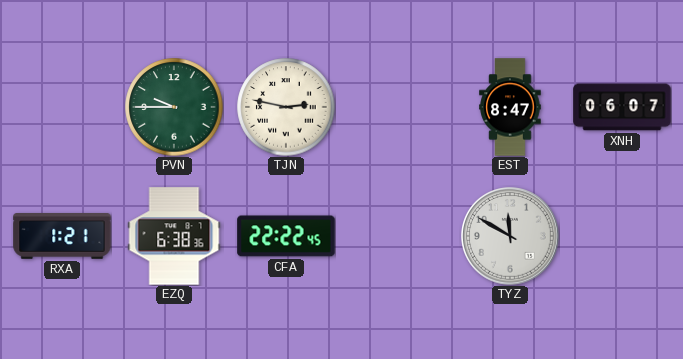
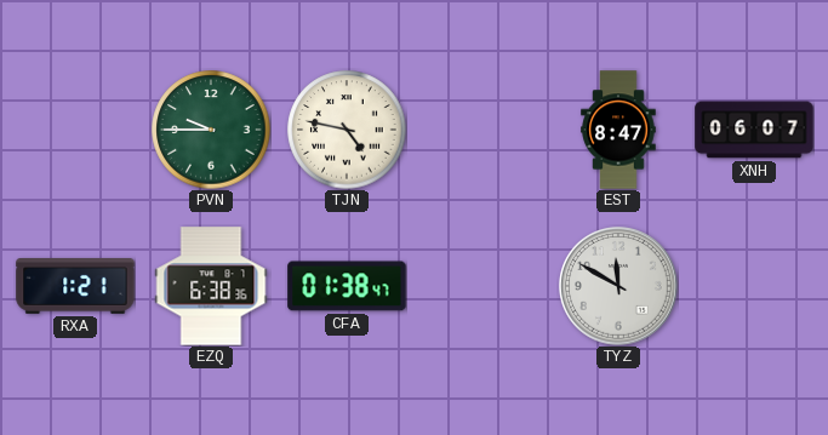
TJN: 2:47 -> 4:47 (347, 130)
CFA: 22:22 -> 01:38 (347, 286)
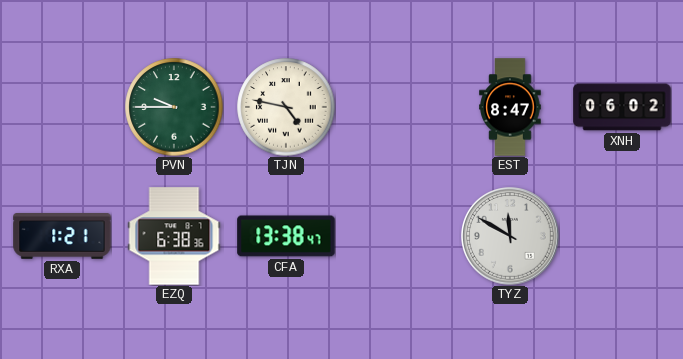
XNH: 06:07 -> 06:02 (622, 107)
CFA: 01:38 -> 13:38 (286, 236)
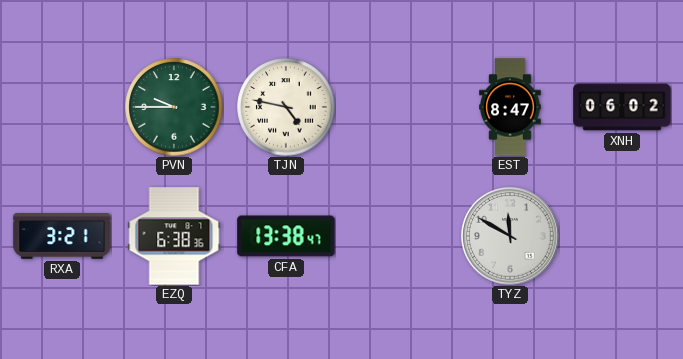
RXA: 1:21 -> 3:21 (62, 236)
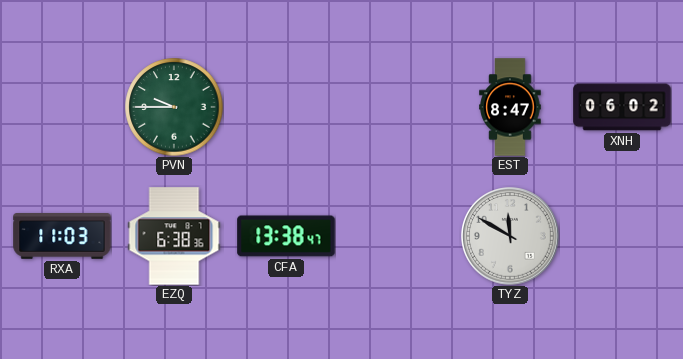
TJN: 4:47 -> none (286, 107)
RXA: 3:21 -> 11:03 (62, 236)
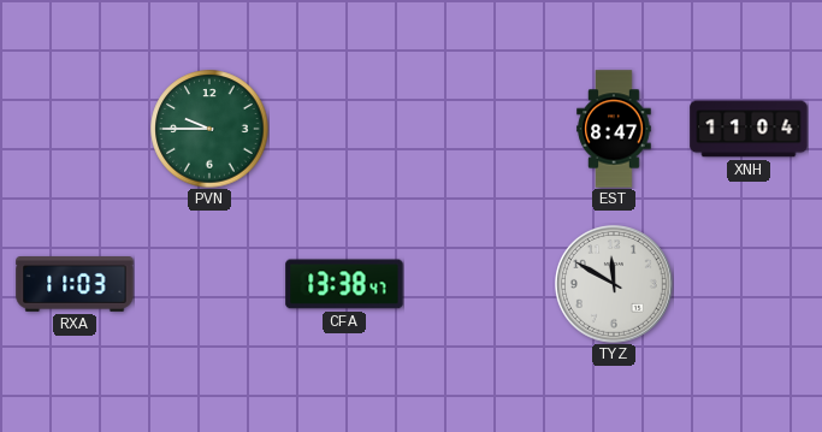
XNH: 06:02 -> 11:04 (749, 129)
EZQ: 6:38 -> none (174, 236)
